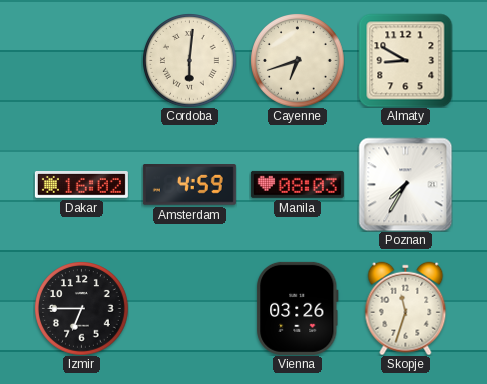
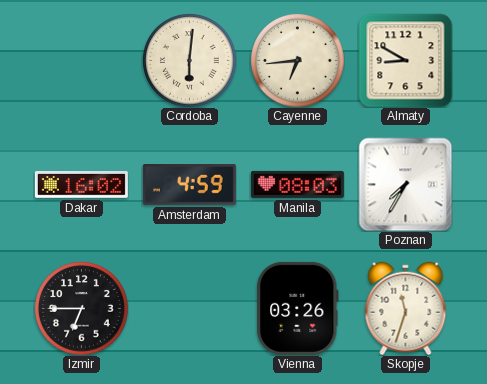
Cayenne: 6:42 -> 6:44 (297, 60)
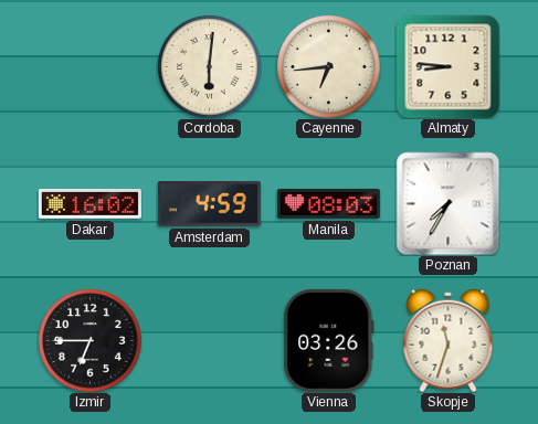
Almaty: 8:50 -> 8:46 (447, 66)
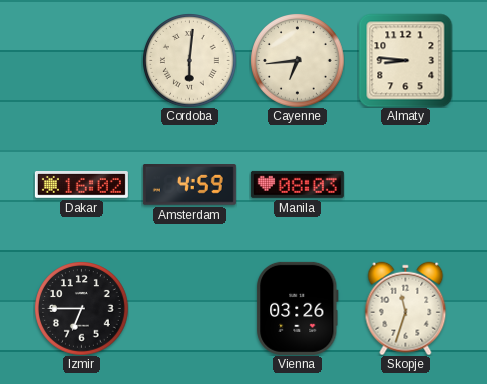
Poznan: 7:35 -> none (447, 203)
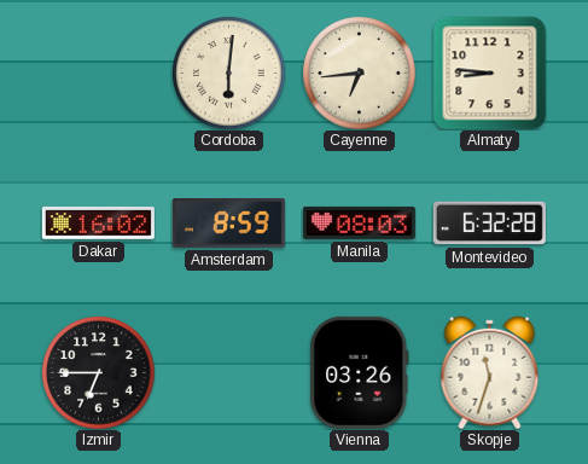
Amsterdam: 4:59 -> 8:59 (228, 224)
Montevideo: none -> 6:32 (489, 224)
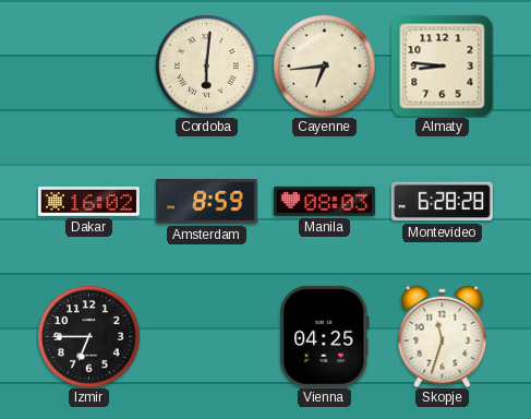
Montevideo: 6:32 -> 6:28 (442, 202)
Vienna: 03:26 -> 04:25 (325, 336)
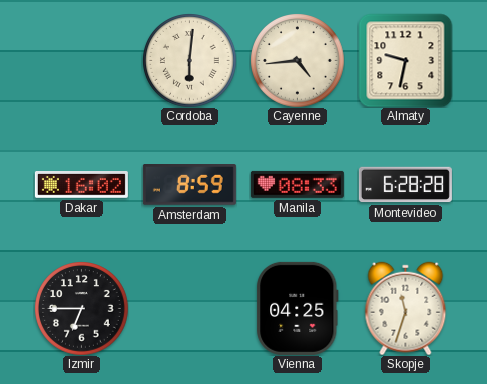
Cayenne: 6:44 -> 4:44 (297, 60)
Almaty: 8:46 -> 9:32 (405, 60)
Manila: 08:03 -> 08:33 (297, 184)
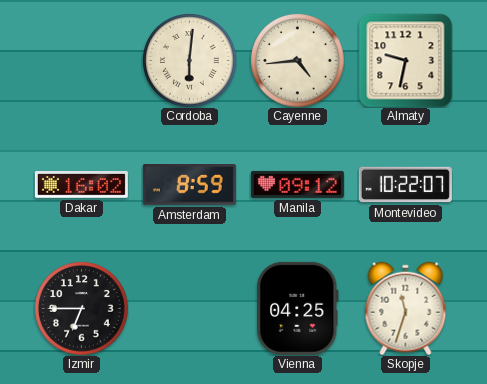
Manila: 08:33 -> 09:12 (297, 184)
Montevideo: 6:28 -> 10:22 (405, 185)
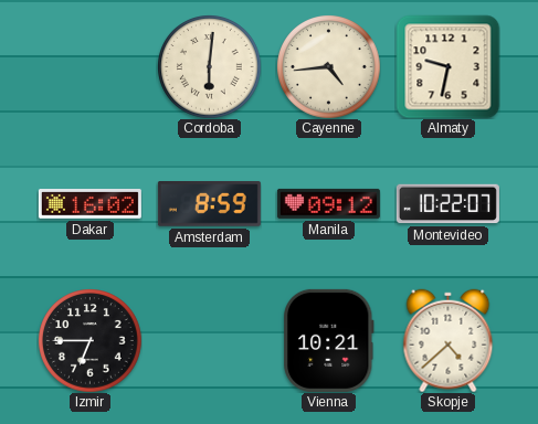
Vienna: 04:25 -> 10:21 (329, 340)
Skopje: 11:33 -> 4:38 (449, 340)
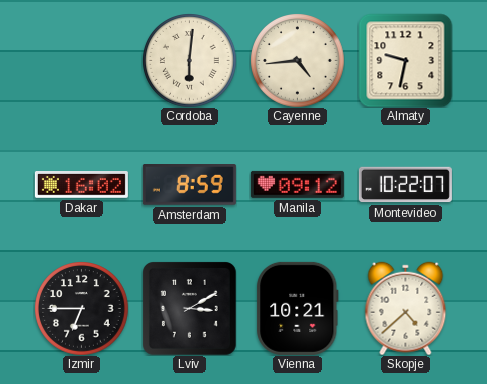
Lviv: none -> 3:10 (190, 309)
